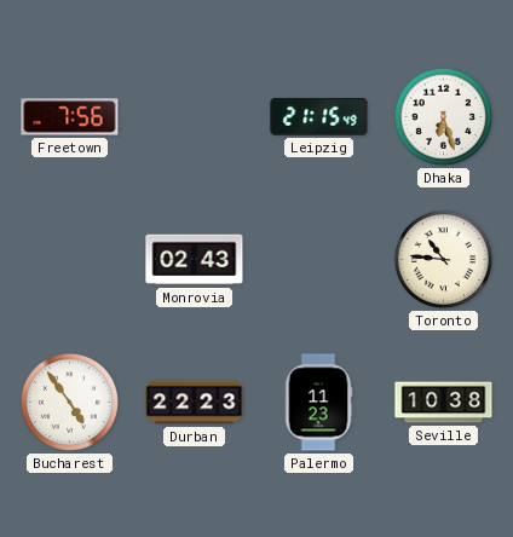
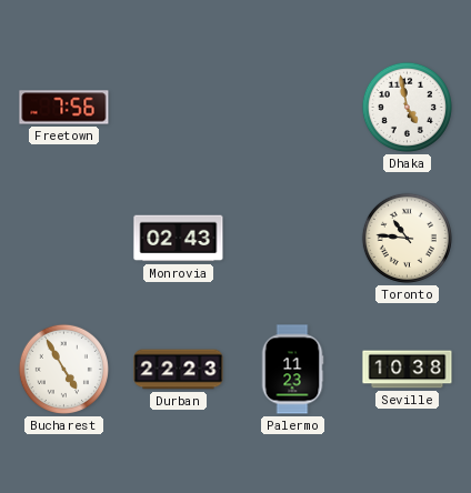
Leipzig: 21:15 -> none (319, 117)
Dhaka: 6:27 -> 4:58 (407, 107)
Bucharest: 4:54 -> 4:55 (63, 369)
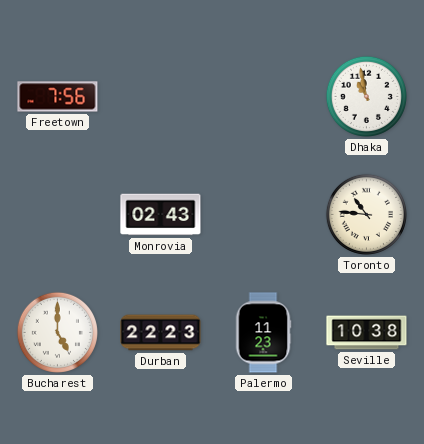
Dhaka: 4:58 -> 10:58 (366, 96)
Bucharest: 4:55 -> 5:00 (57, 332)
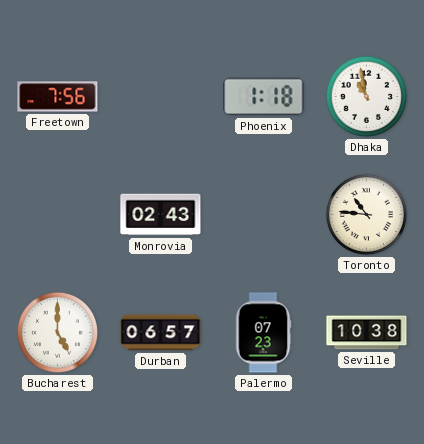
Phoenix: none -> 1:18 (264, 97)
Durban: 22:23 -> 06:57 (161, 333)
Palermo: 11:23 -> 07:23 (263, 333)
